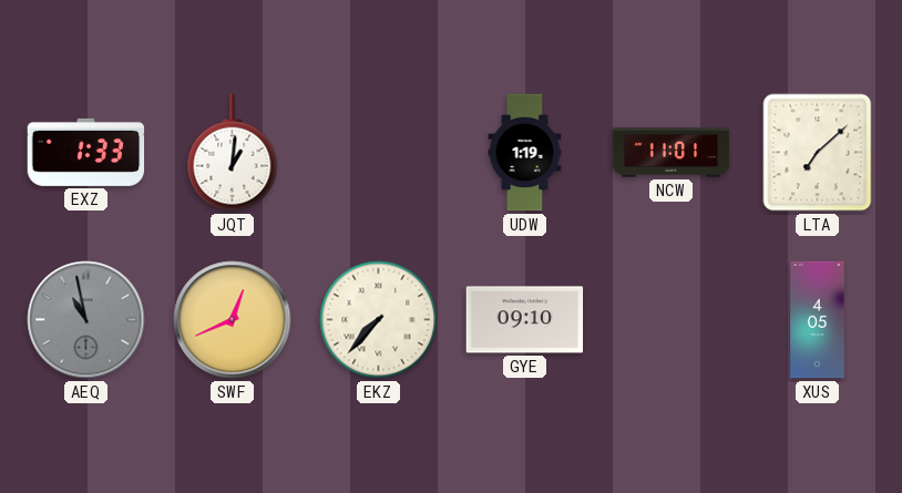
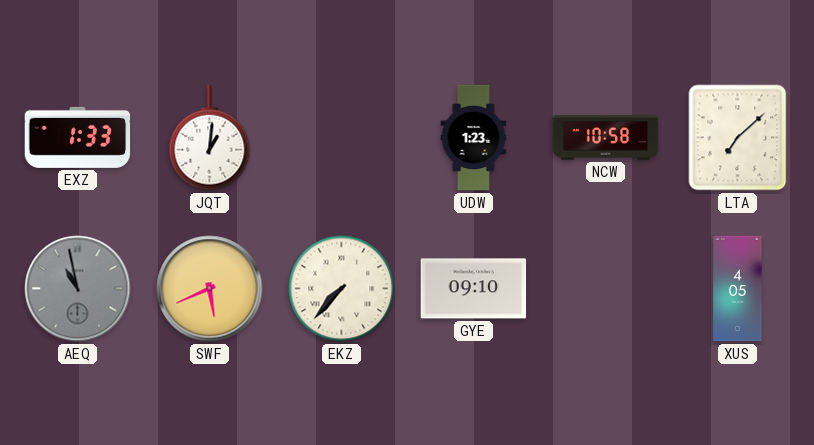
UDW: 1:19 -> 1:23 (474, 138)
NCW: 11:01 -> 10:58 (606, 138)
SWF: 12:41 -> 5:41 (210, 289)
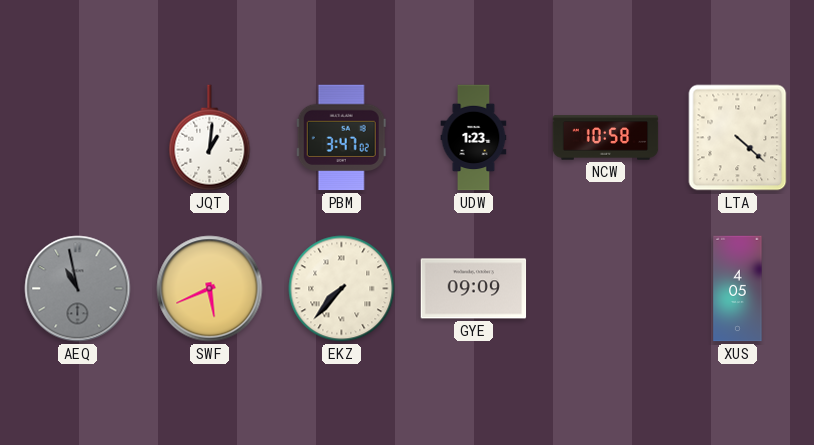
EXZ: 1:33 -> none (78, 137)
PBM: none -> 3:47 (341, 138)
LTA: 7:08 -> 4:22 (738, 138)
GYE: 09:10 -> 09:09 (474, 289)
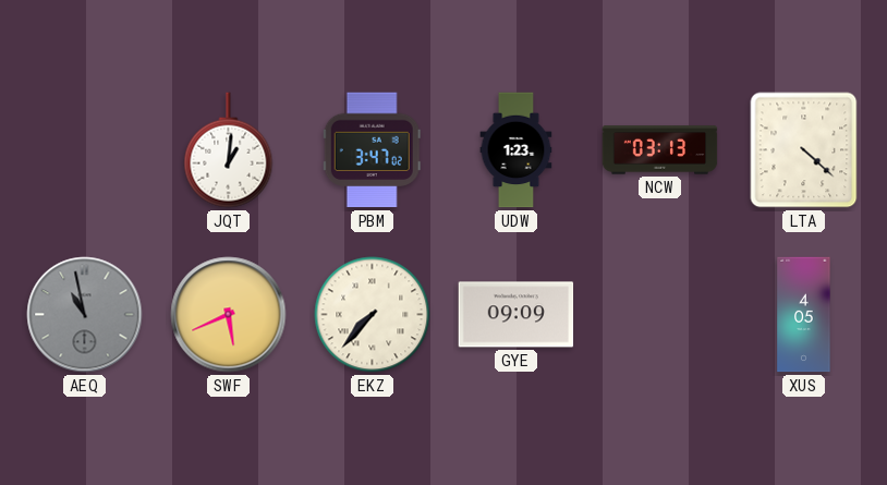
NCW: 10:58 -> 03:13 (660, 150)
